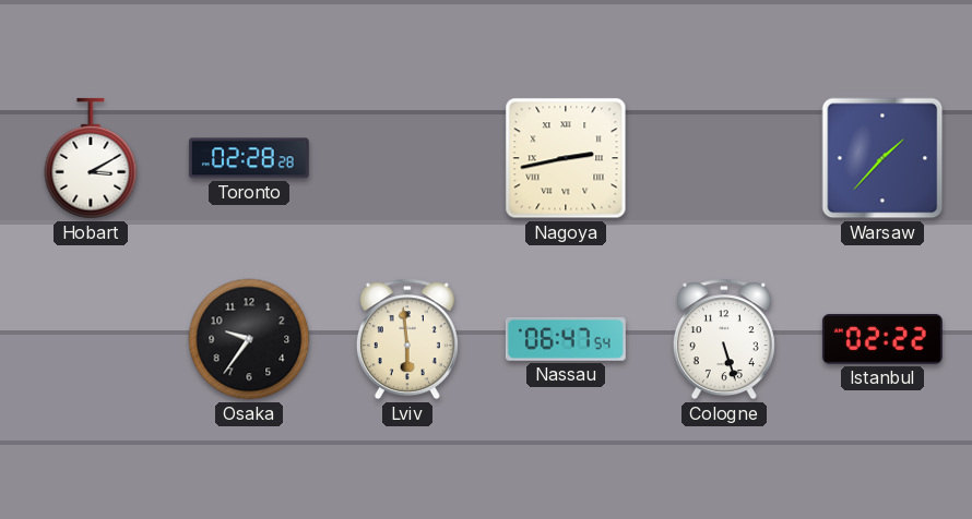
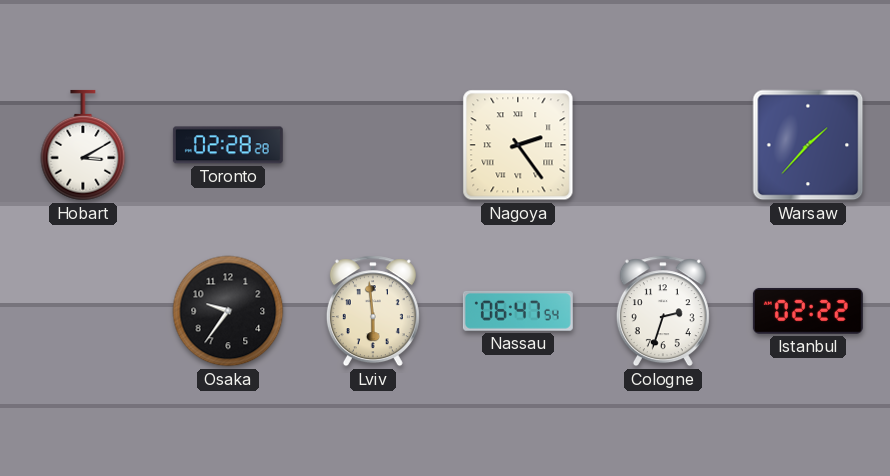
Nagoya: 2:43 -> 2:24 (518, 145)
Cologne: 5:27 -> 2:33 (663, 311)
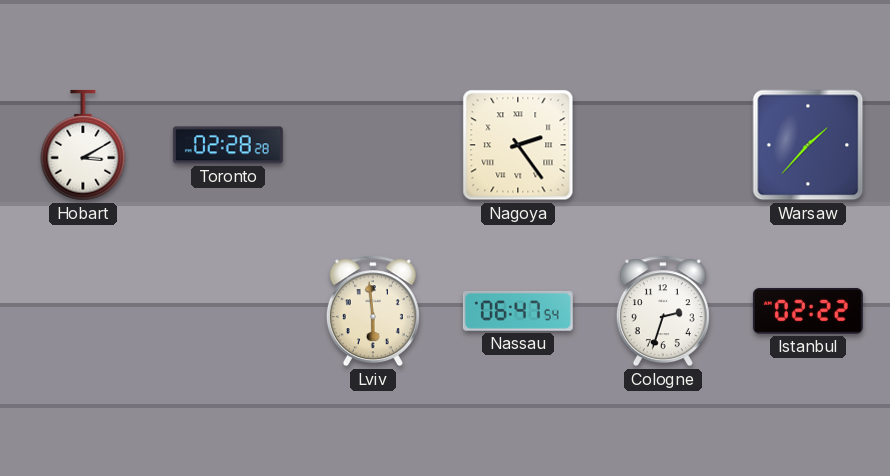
Osaka: 9:36 -> none (228, 311)
